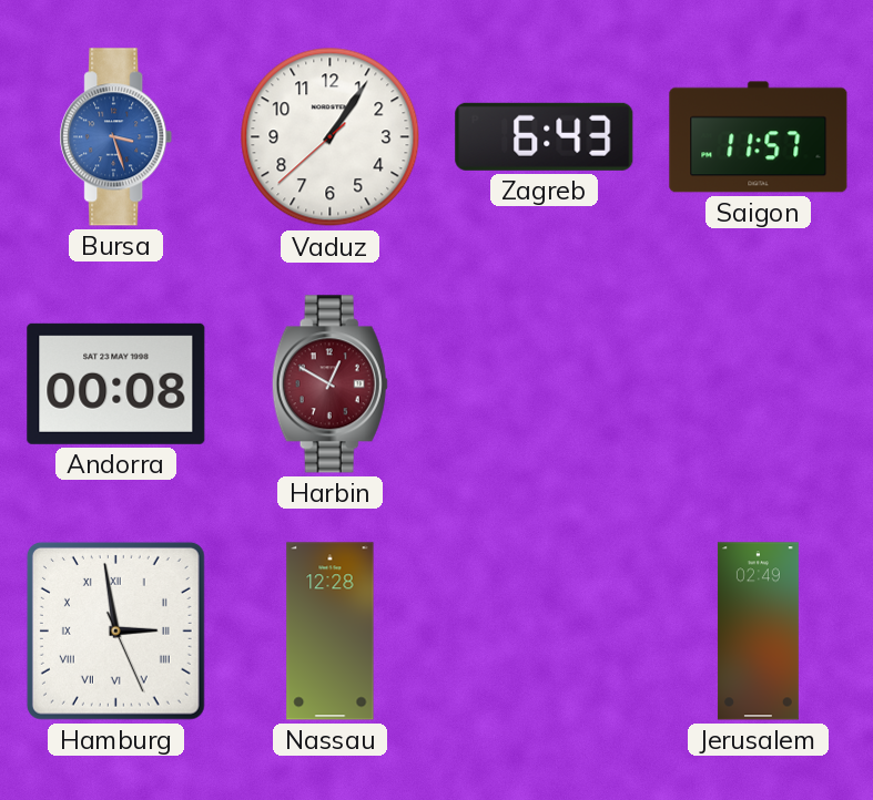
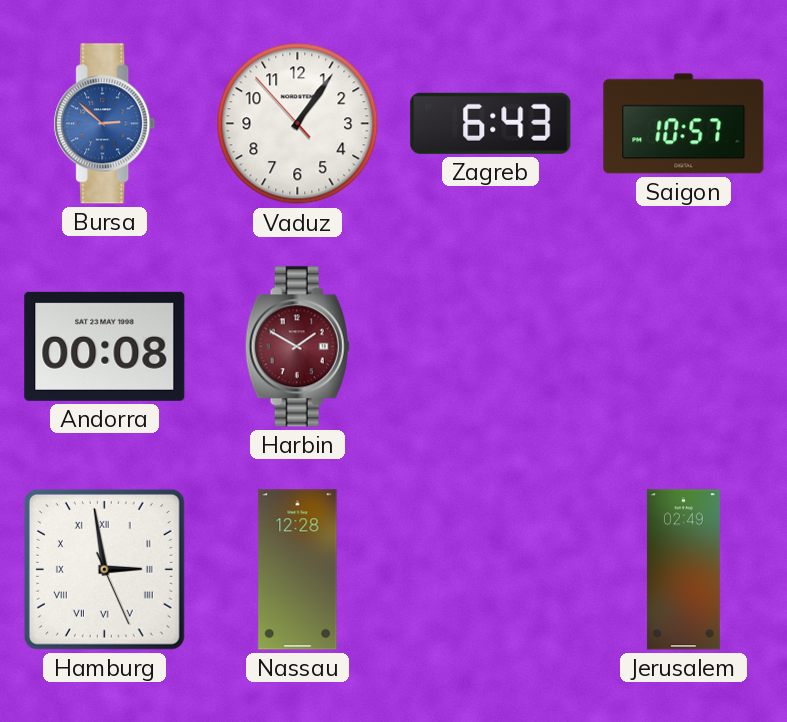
Bursa: 3:27 -> 2:52 (105, 124)
Vaduz: 1:05:38 -> 1:05:53 (298, 124)
Saigon: 11:57 -> 10:57 (684, 124)
Harbin: 12:50 -> 1:50 (297, 347)
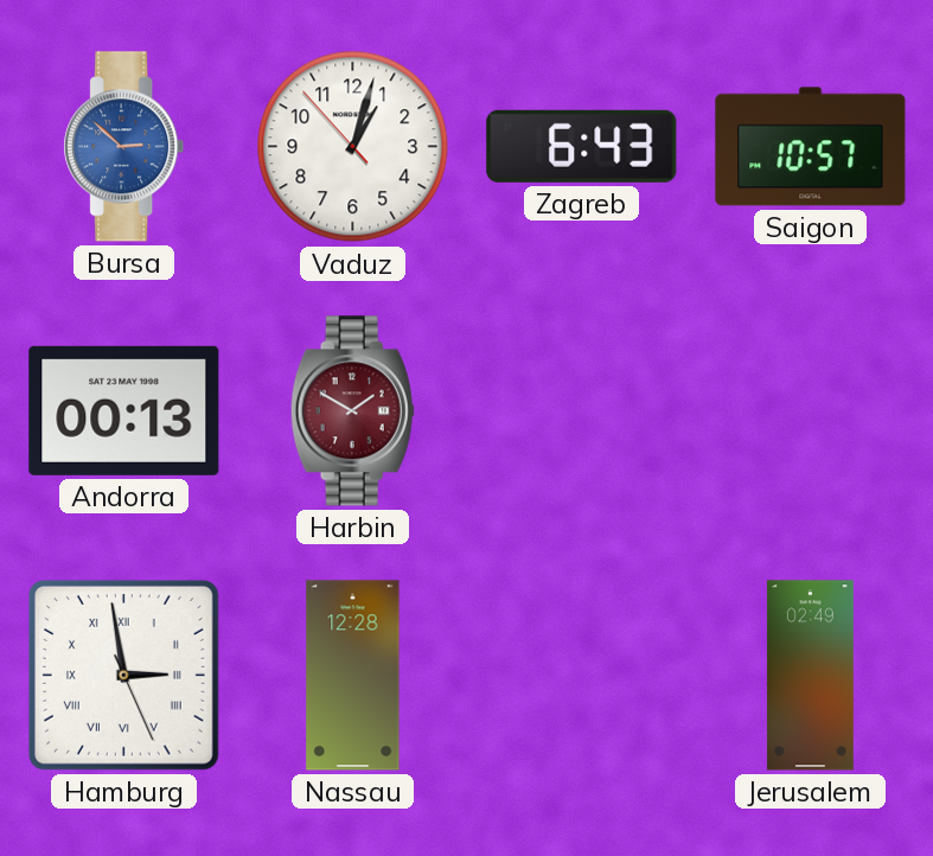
Vaduz: 1:05 -> 1:02 (353, 147)
Andorra: 00:08 -> 00:13 (124, 410)
